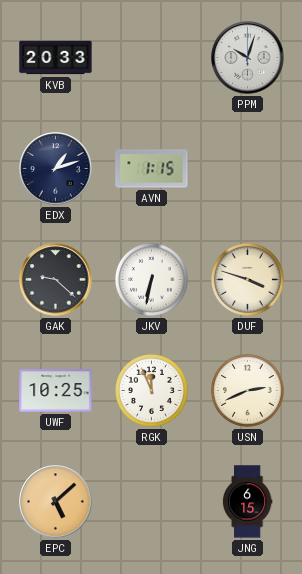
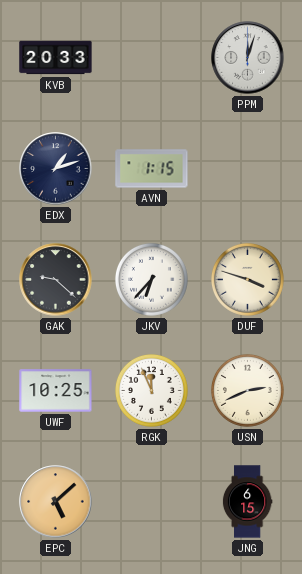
PPM: 10:03 -> 12:03 (248, 58)
JKV: 6:32 -> 6:37 (151, 279)
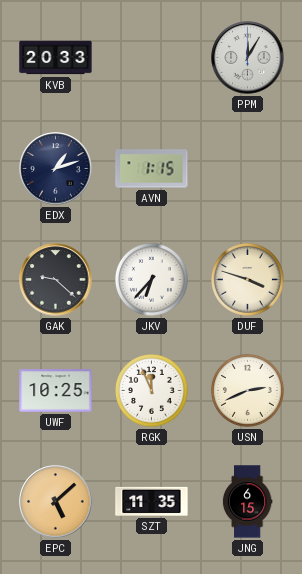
PPM: 12:03 -> 12:05 (248, 58)
SZT: none -> 11:35 (152, 501)
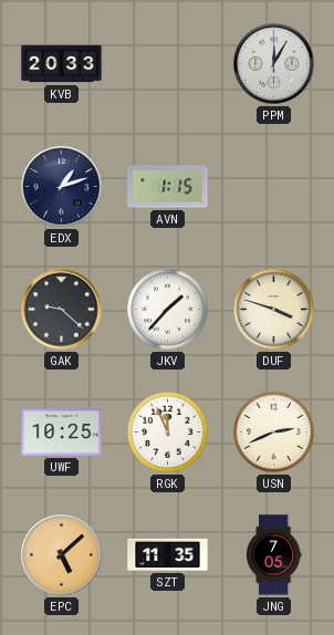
JKV: 6:37 -> 1:37 (167, 309)
JNG: 6:15 -> 7:05 (273, 555)
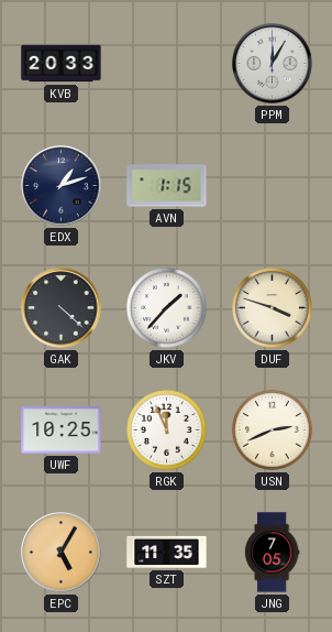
GAK: 9:22 -> 4:22 (62, 308)
EPC: 5:08 -> 5:05 (62, 553)
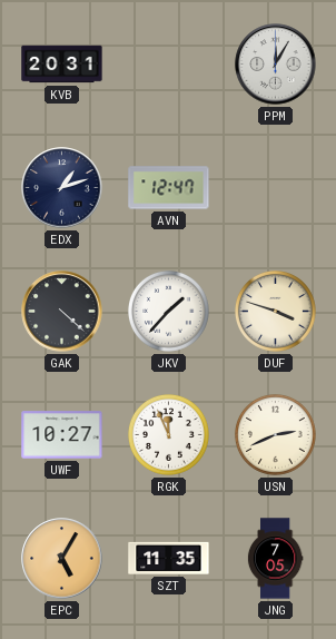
KVB: 20:33 -> 20:31 (62, 65)
AVN: 1:15 -> 12:47 (169, 188)
UWF: 10:25 -> 10:27 (62, 435)
